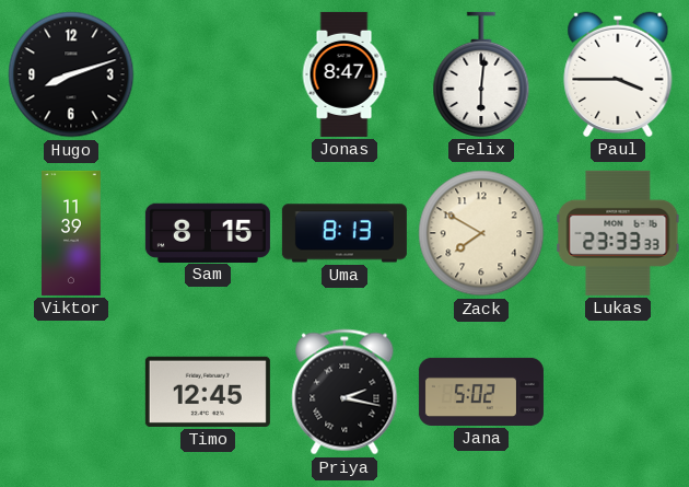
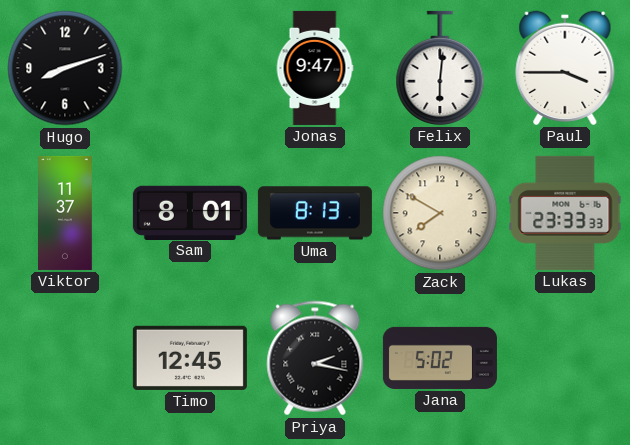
Jonas: 8:47 -> 9:47 (315, 68)
Viktor: 11:39 -> 11:37 (65, 213)
Sam: 8:15 -> 8:01 (190, 212)
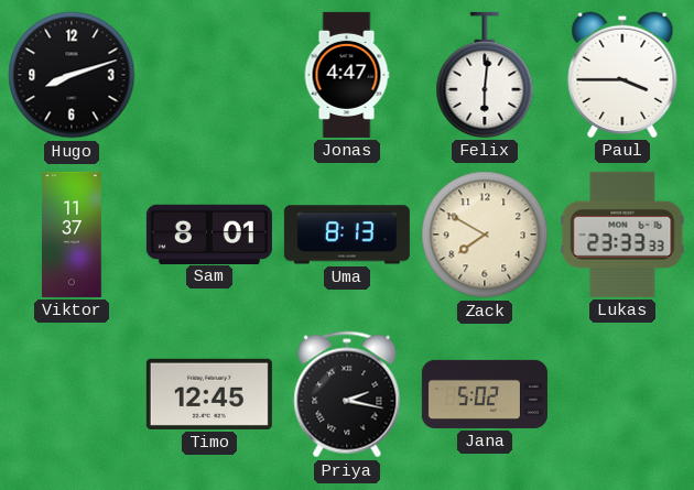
Jonas: 9:47 -> 4:47 (347, 75)
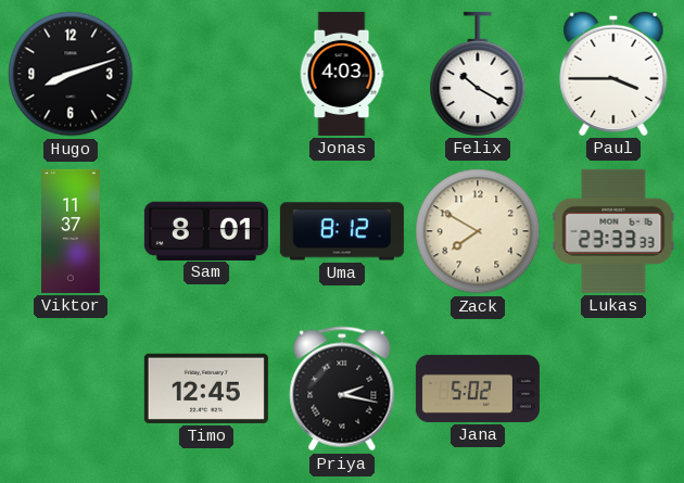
Jonas: 4:47 -> 4:03 (342, 74)
Felix: 6:01 -> 10:20 (478, 74)
Uma: 8:13 -> 8:12 (342, 231)
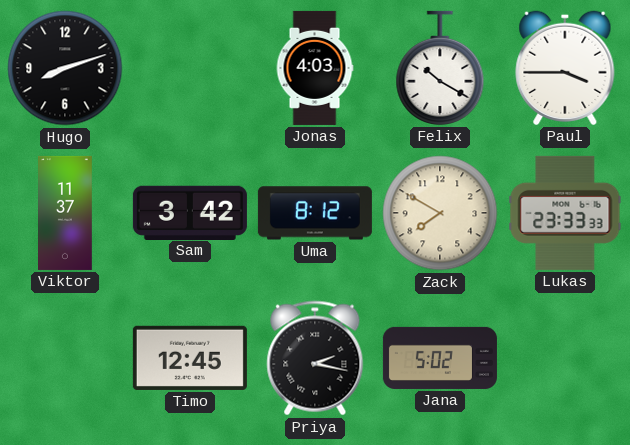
Sam: 8:01 -> 3:42 (190, 212)
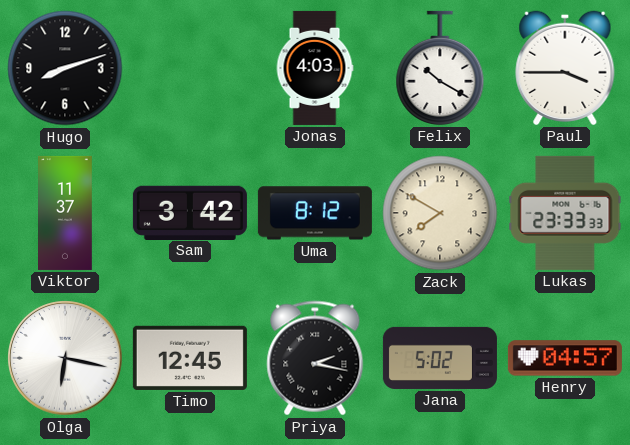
Olga: none -> 6:17 (65, 358)
Henry: none -> 04:57 (565, 358)
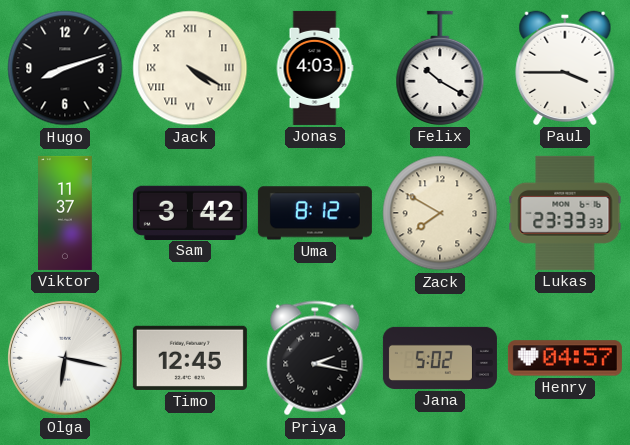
Jack: none -> 4:20 (190, 68)
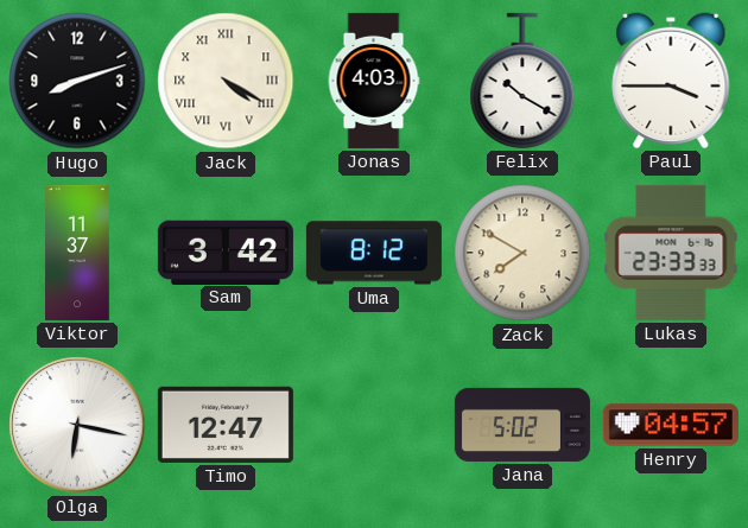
Timo: 12:45 -> 12:47 (226, 425)
Priya: 2:17 -> none (315, 358)
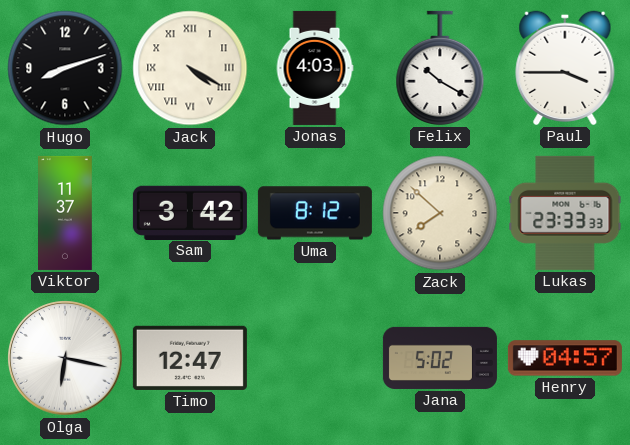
Zack: 7:50 -> 7:52 (440, 213)
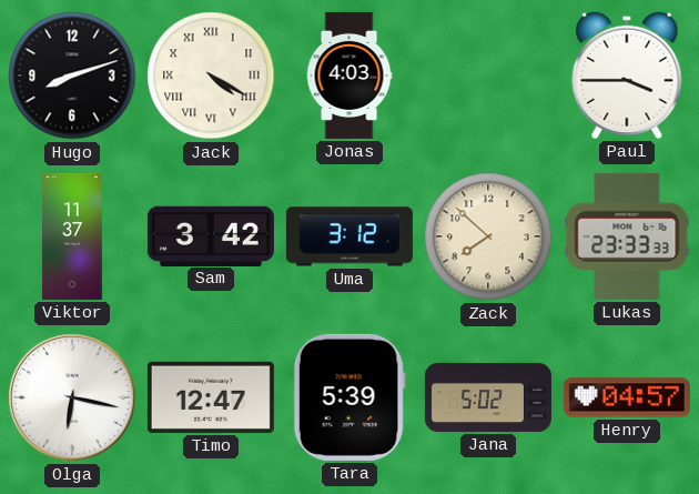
Felix: 10:20 -> none (440, 68)
Uma: 8:12 -> 3:12 (349, 236)
Tara: none -> 5:39 (349, 397)
